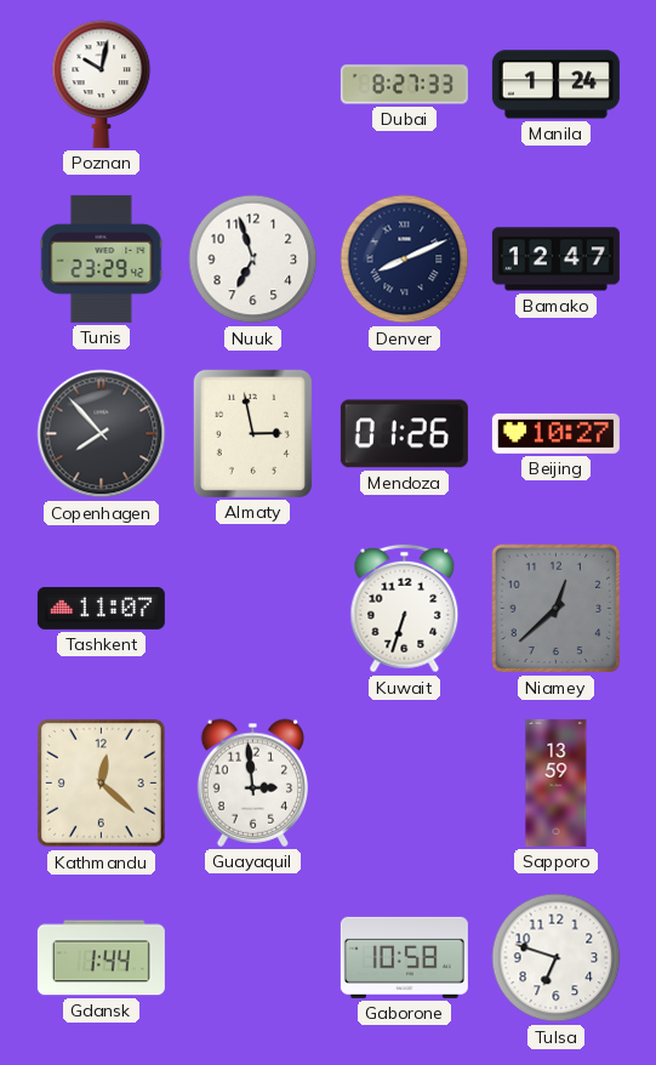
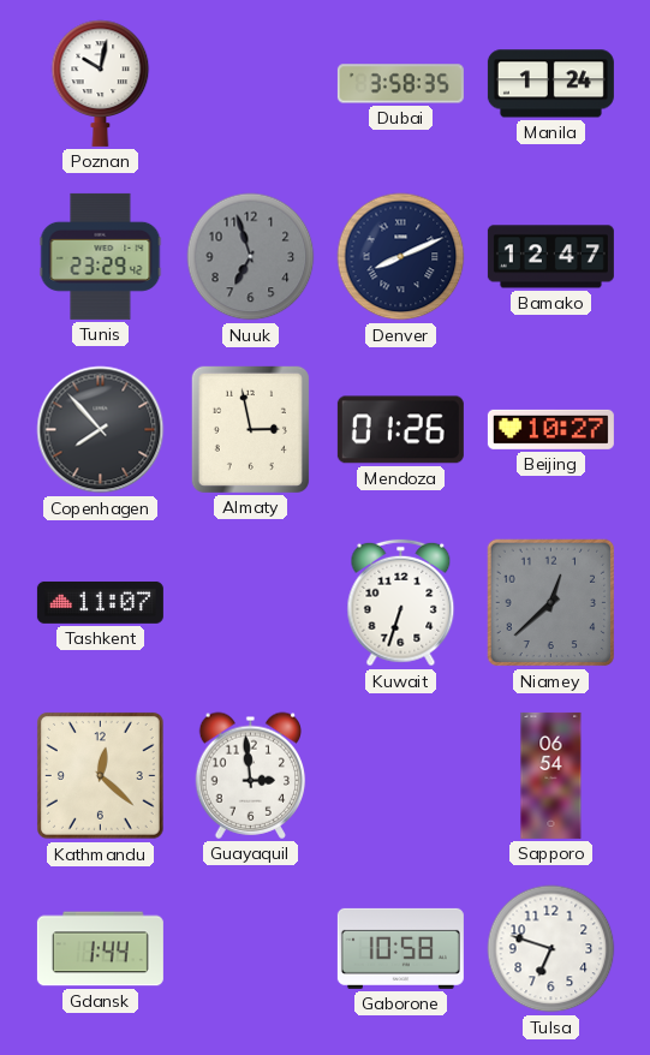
Dubai: 8:27 -> 3:58 (400, 84)
Nuuk dial: white -> grey (251, 257)
Sapporo: 13:59 -> 06:54 (551, 775)
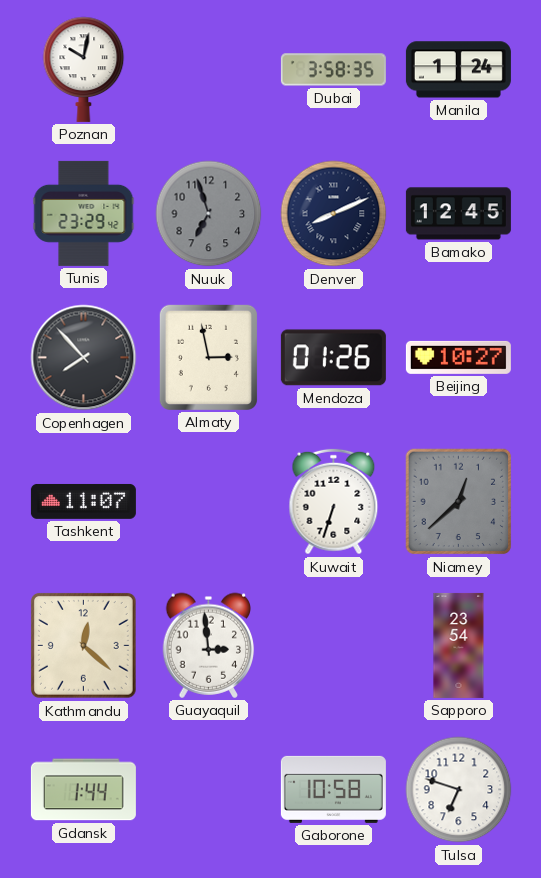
Bamako: 12:47 -> 12:45 (458, 214)
Sapporo: 06:54 -> 23:54 (459, 645)
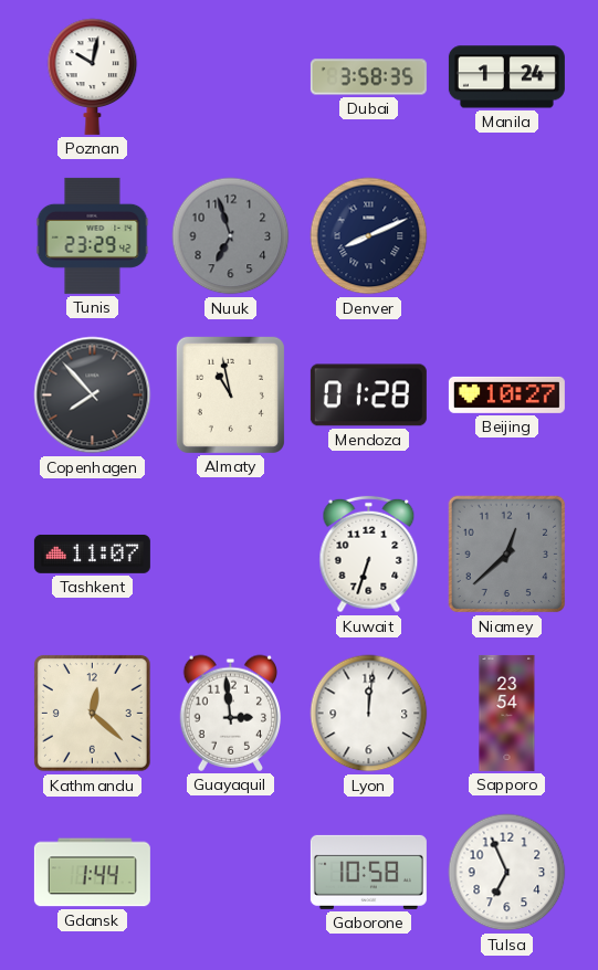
Bamako: 12:45 -> none (458, 214)
Almaty: 2:58 -> 10:58 (230, 394)
Mendoza: 01:26 -> 01:28 (368, 396)
Lyon: none -> 12:01 (369, 714)
Tulsa: 6:48 -> 6:56 (507, 873)
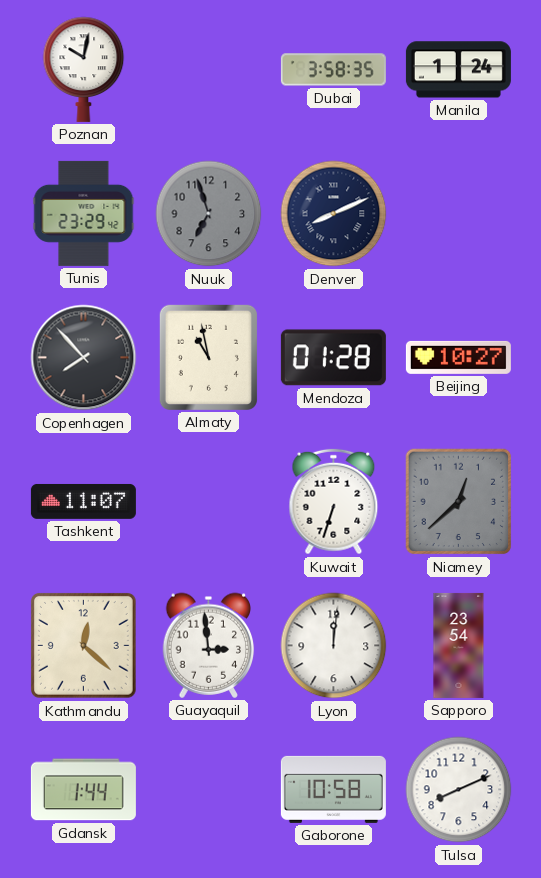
Tulsa: 6:56 -> 8:11 (459, 790)
